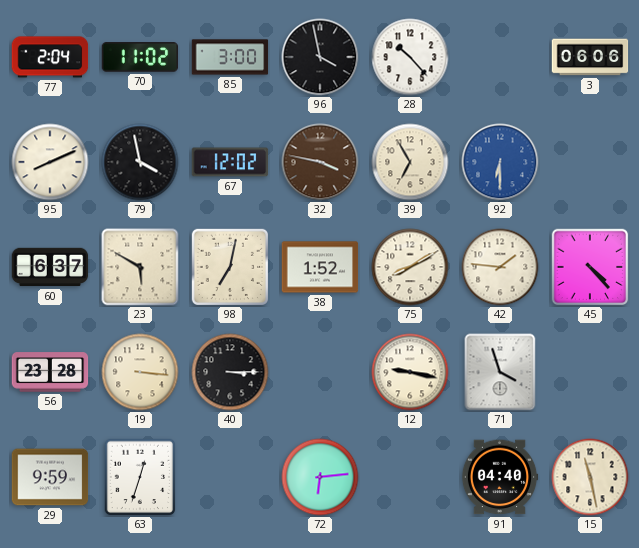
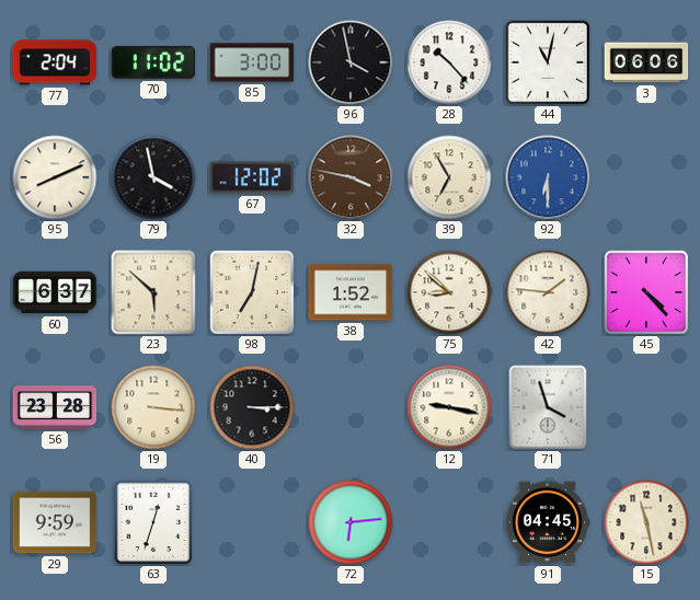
44: none -> 11:02 (547, 61)
23: 5:50 -> 5:52 (153, 292)
75: 8:10 -> 8:52 (449, 292)
91: 04:40 -> 04:45 (548, 522)
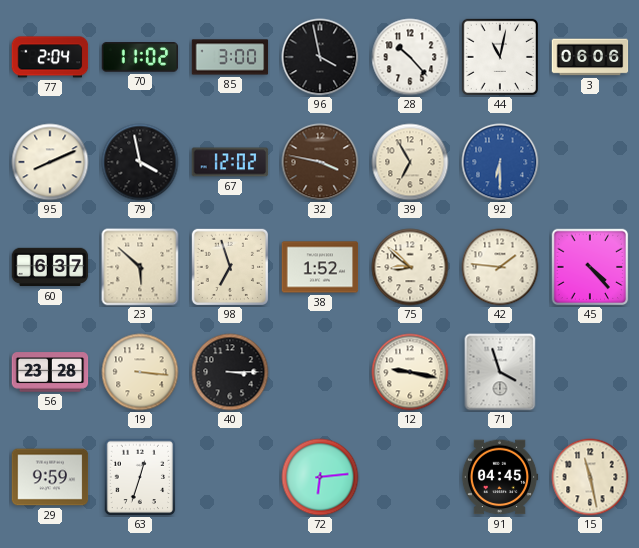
98: 7:02 -> 6:57 (229, 266)
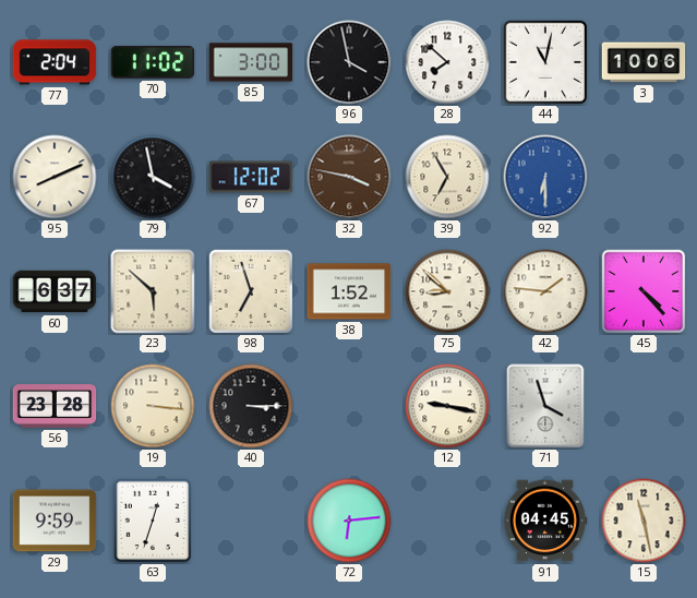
28: 10:23 -> 7:52 (447, 62)
3: 06:06 -> 10:06 (644, 62)
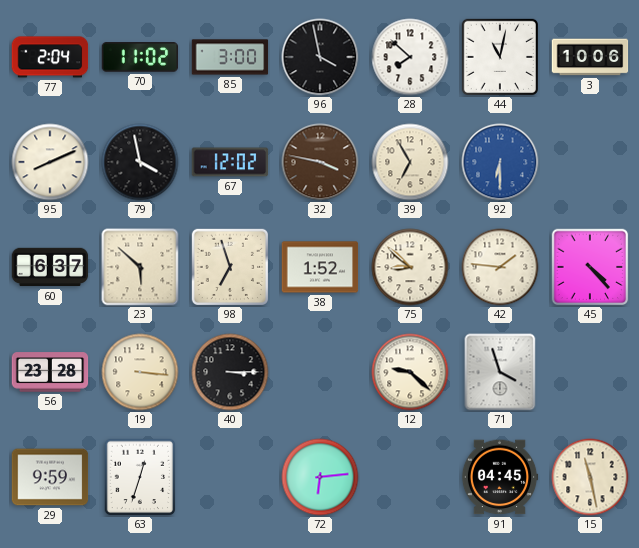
12: 9:17 -> 9:22 (410, 372)
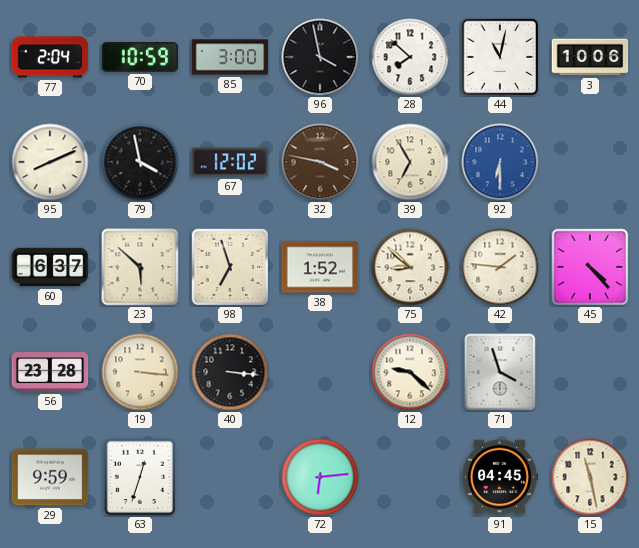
70: 11:02 -> 10:59 (140, 57)
40: 3:15 -> 3:16 (230, 372)
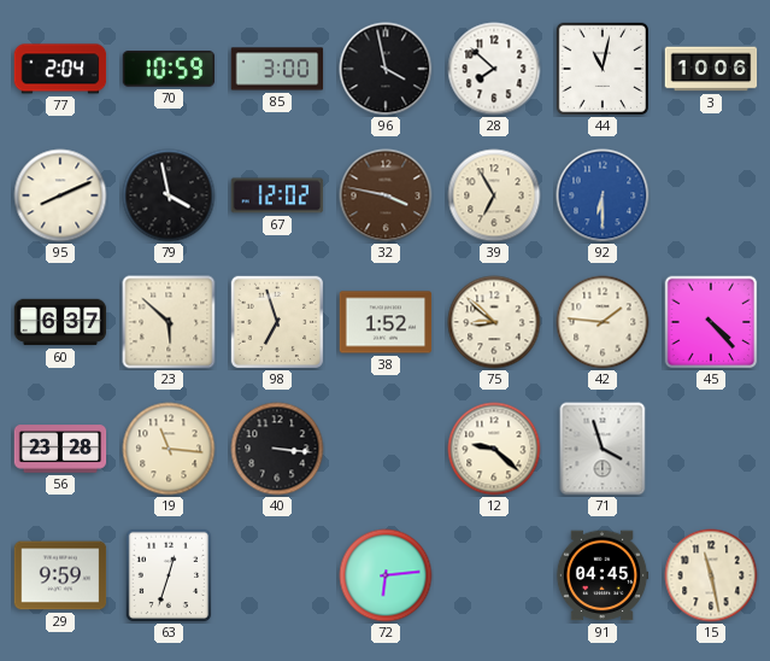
19: 3:16 -> 11:16 (169, 449)
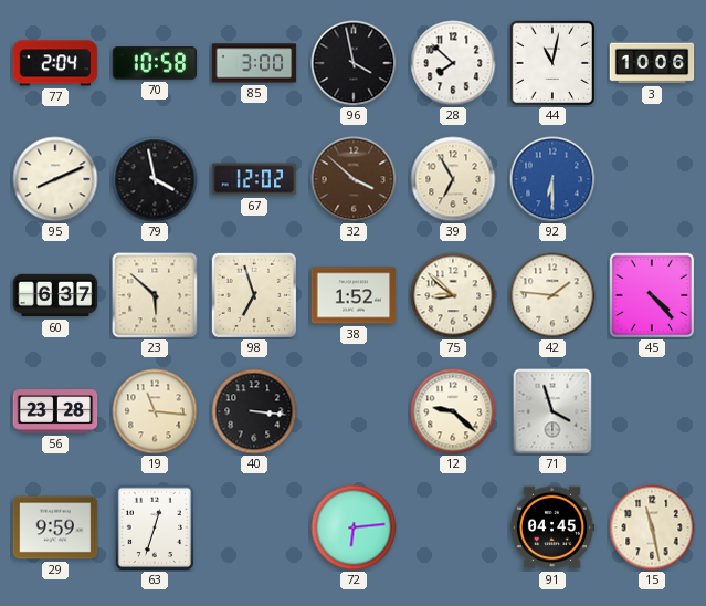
70: 10:59 -> 10:58 (155, 63)
32: 3:47 -> 3:52 (354, 179)
